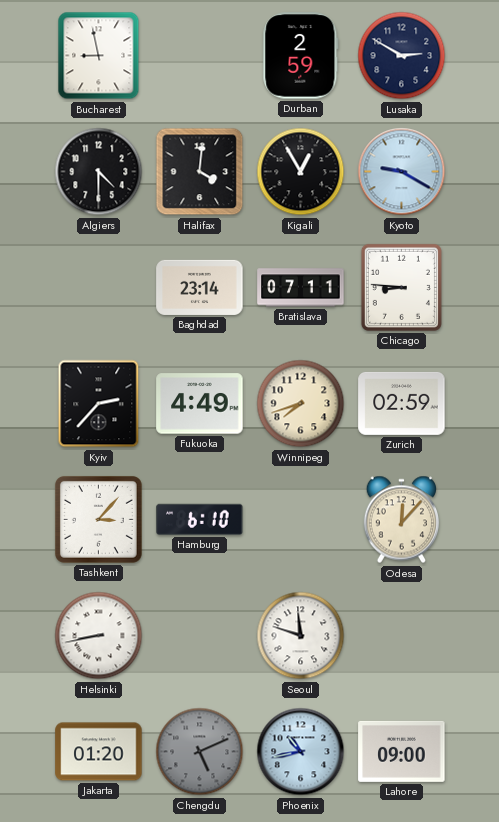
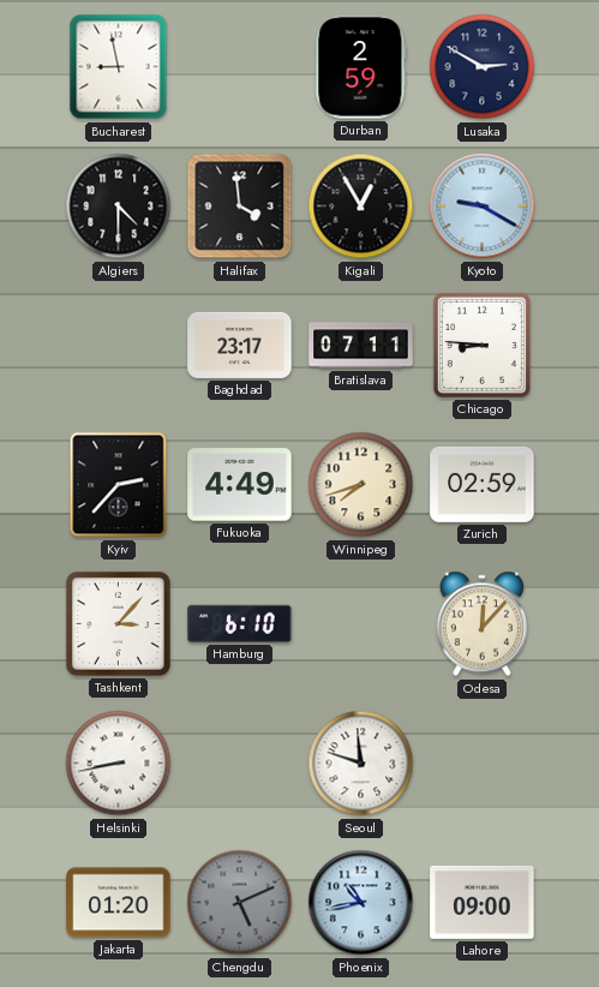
Halifax: 4:01 -> 3:59 (240, 207)
Baghdad: 23:14 -> 23:17 (240, 345)
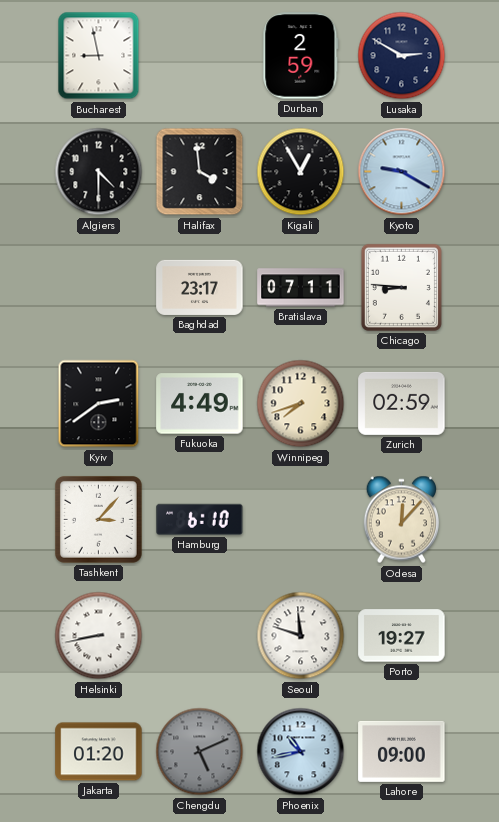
Kyiv: 2:37 -> 2:39 (99, 404)
Porto: none -> 19:27 (402, 636)
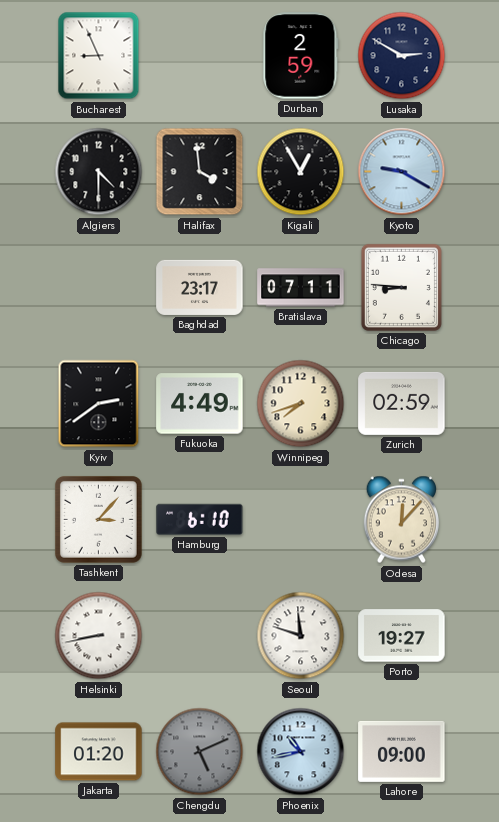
Bucharest: 8:58 -> 8:56 (99, 56)
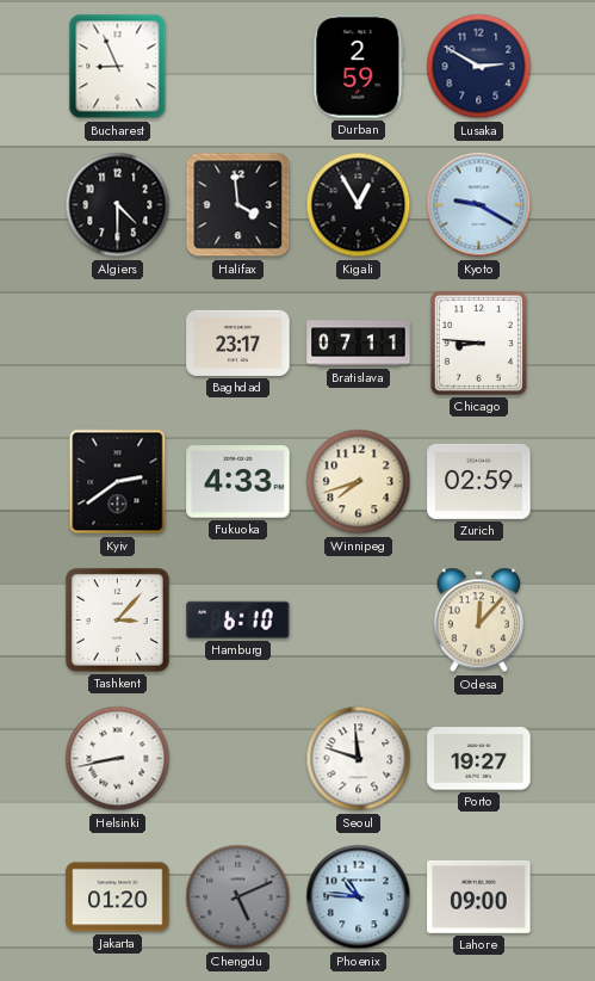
Fukuoka: 4:49 -> 4:33 (238, 482)
Phoenix: 10:43 -> 10:46 (359, 897)
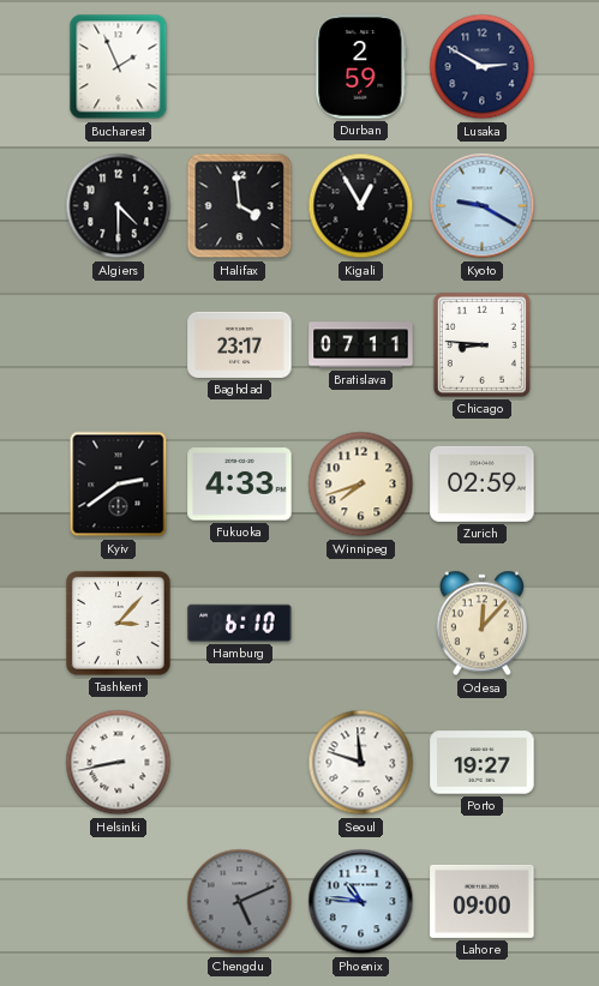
Bucharest: 8:56 -> 1:56 (119, 67)
Jakarta: 01:20 -> none (118, 897)
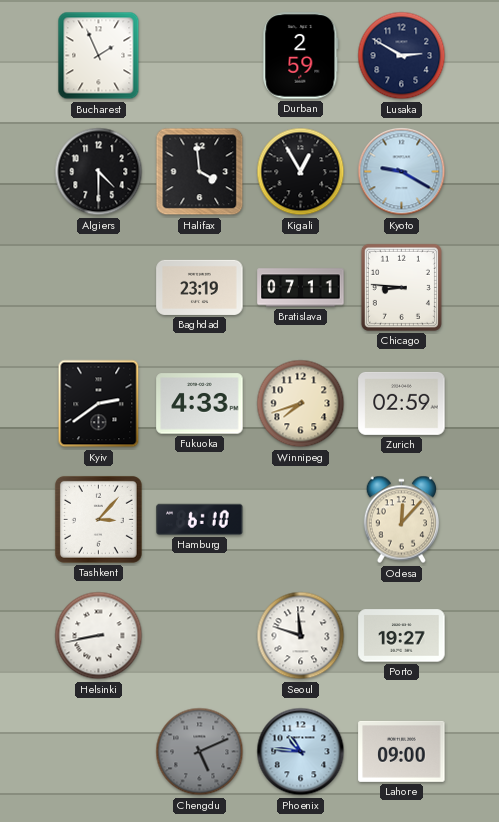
Baghdad: 23:17 -> 23:19 (200, 287)
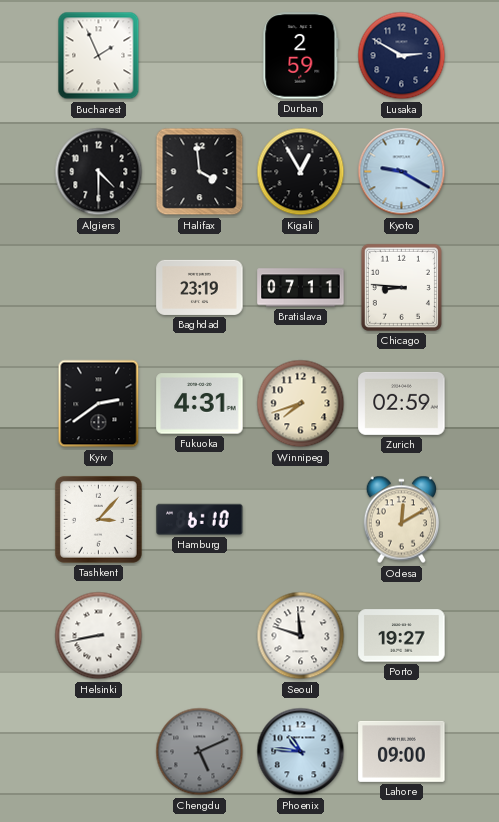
Fukuoka: 4:33 -> 4:31 (200, 404)
Odesa: 12:07 -> 12:10 (401, 520)
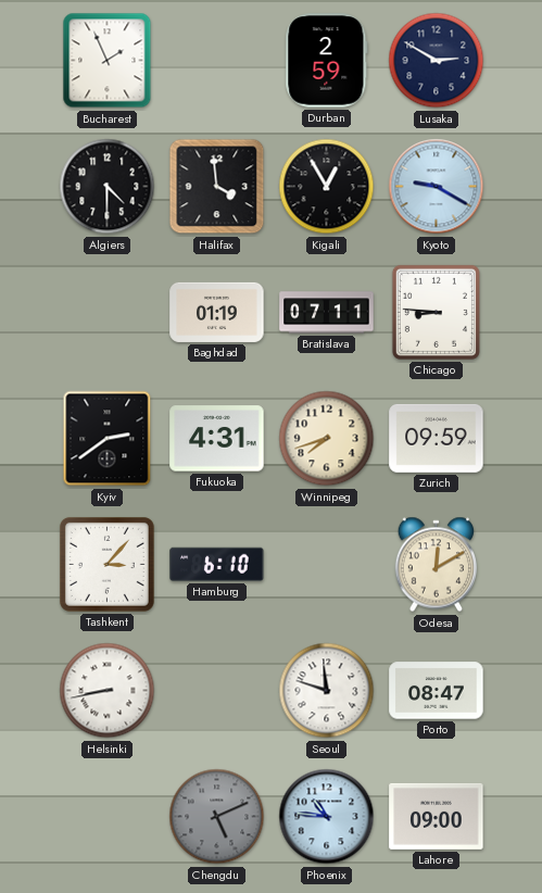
Baghdad: 23:19 -> 01:19 (217, 312)
Zurich: 02:59 -> 09:59 (437, 438)
Porto: 19:27 -> 08:47 (437, 691)
